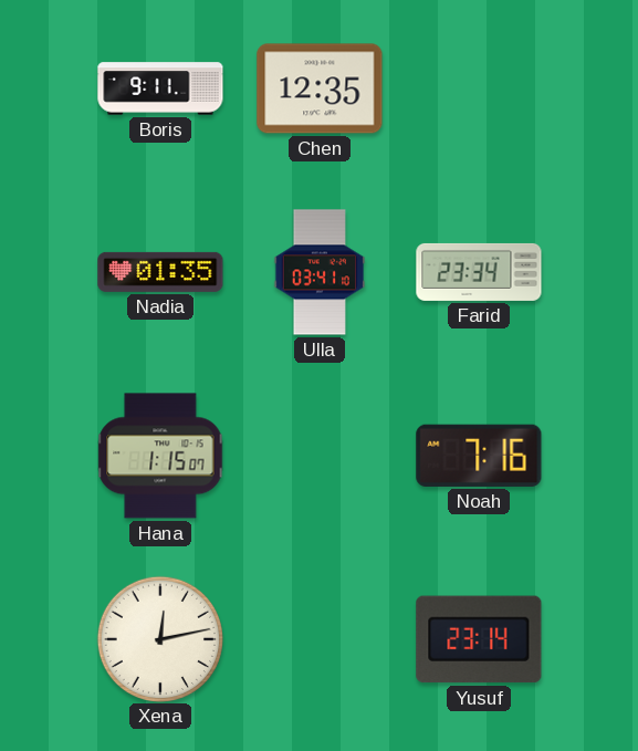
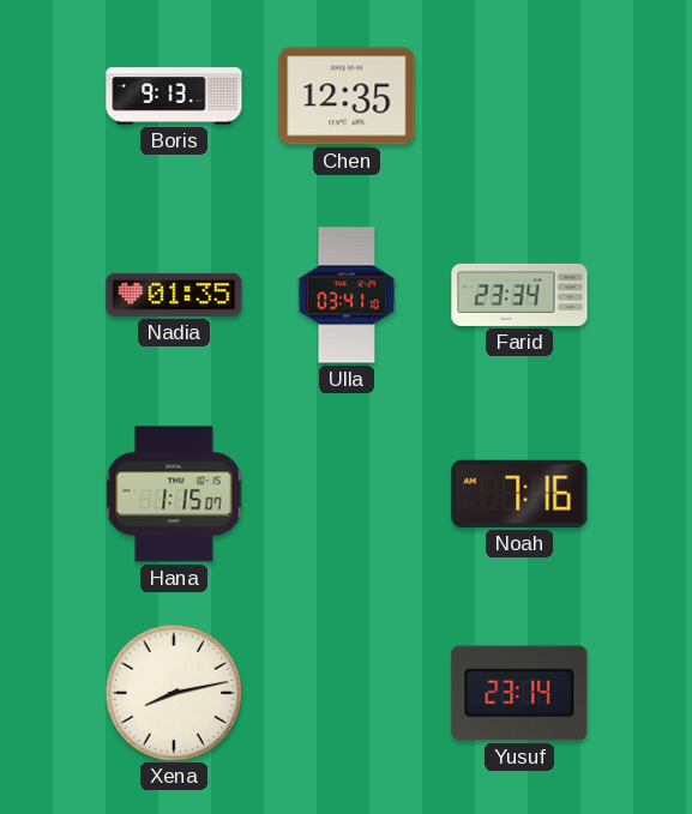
Boris: 9:11 -> 9:13 (174, 96)
Xena: 12:13 -> 8:13 (173, 692)
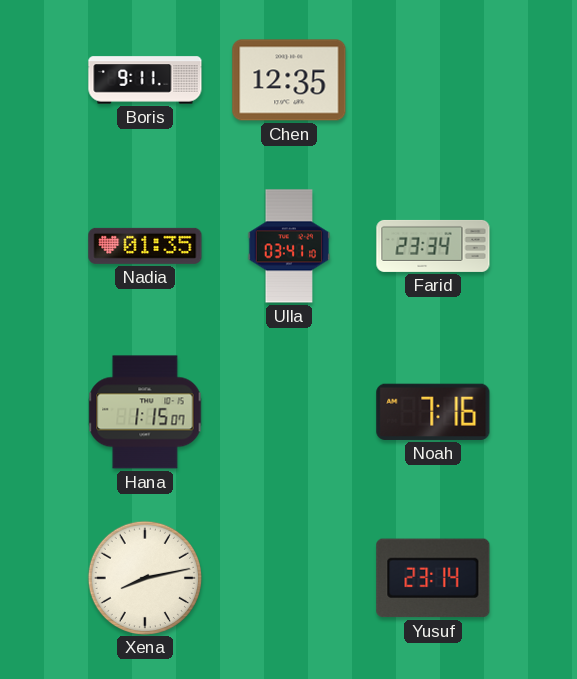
Boris: 9:13 -> 9:11 (145, 80)
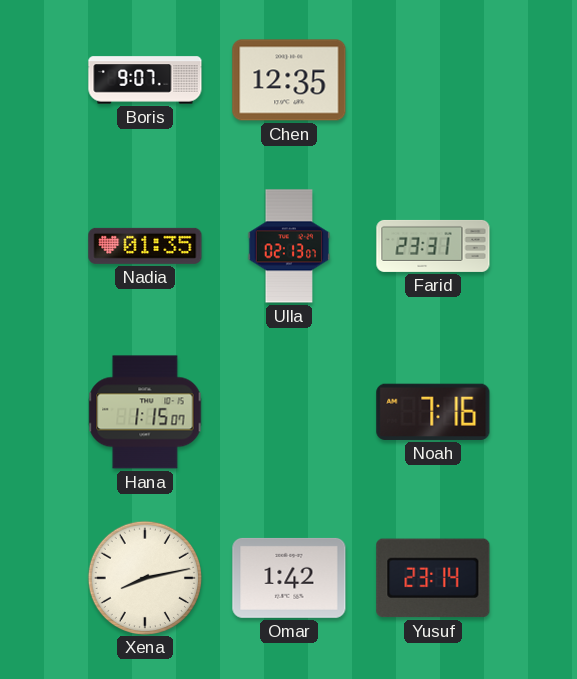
Boris: 9:11 -> 9:07 (145, 80)
Ulla: 03:41 -> 02:13 (289, 246)
Farid: 23:34 -> 23:31 (433, 246)
Omar: none -> 1:42 (289, 578)
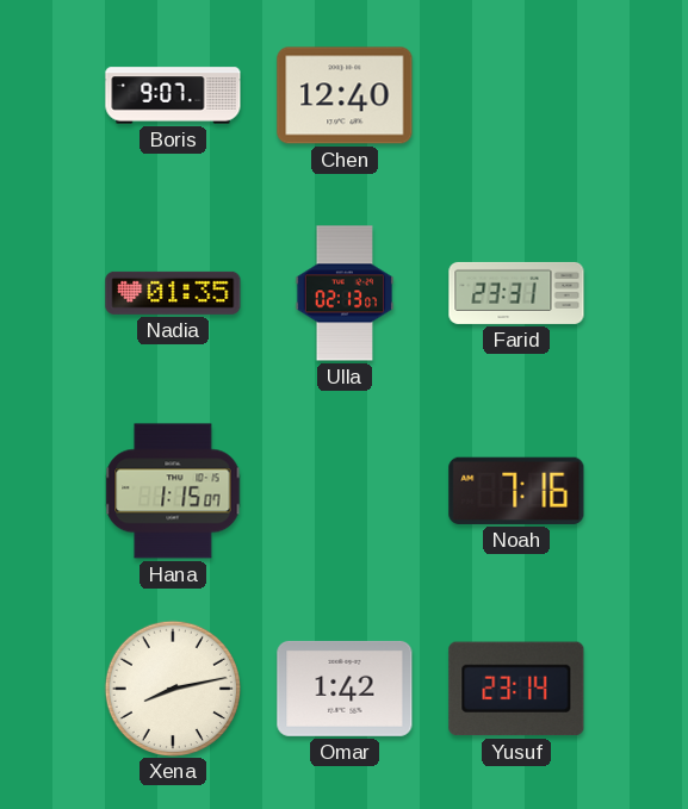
Chen: 12:35 -> 12:40 (345, 95)
